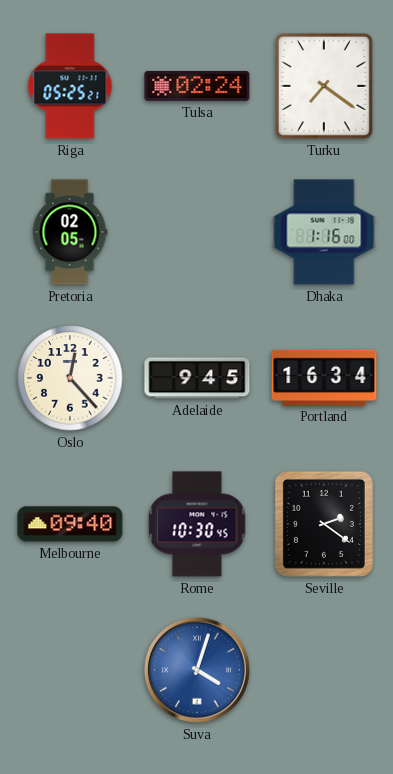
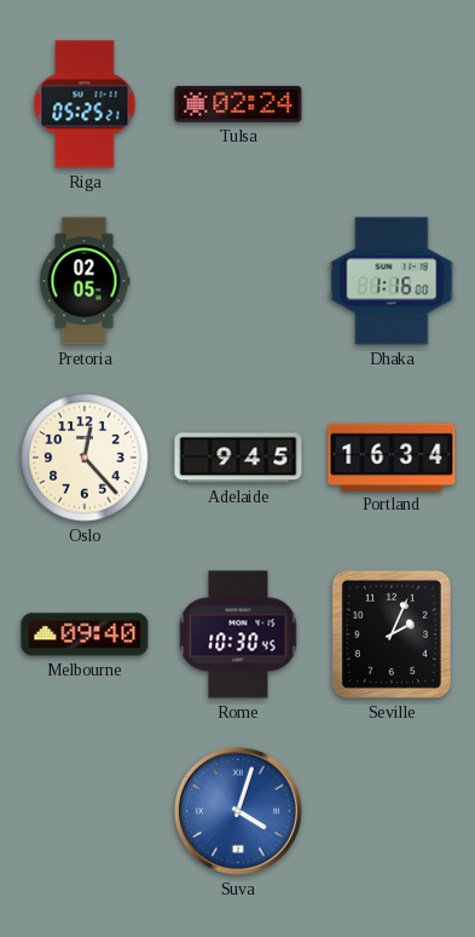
Turku: 7:21 -> none (324, 86)
Seville: 2:21 -> 2:04 (392, 634)
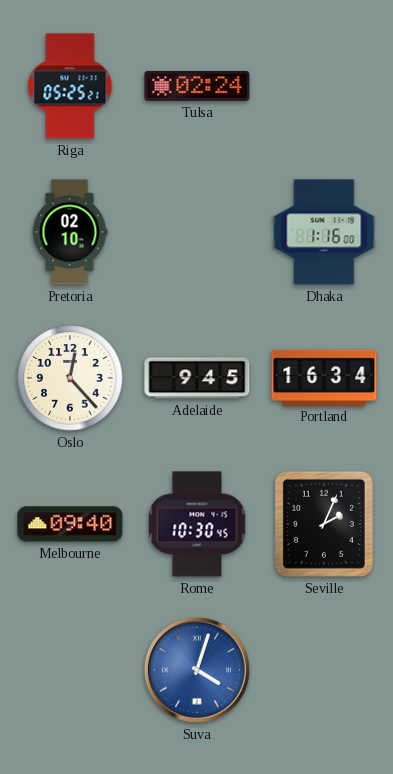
Pretoria: 02:05 -> 02:10 (70, 232)
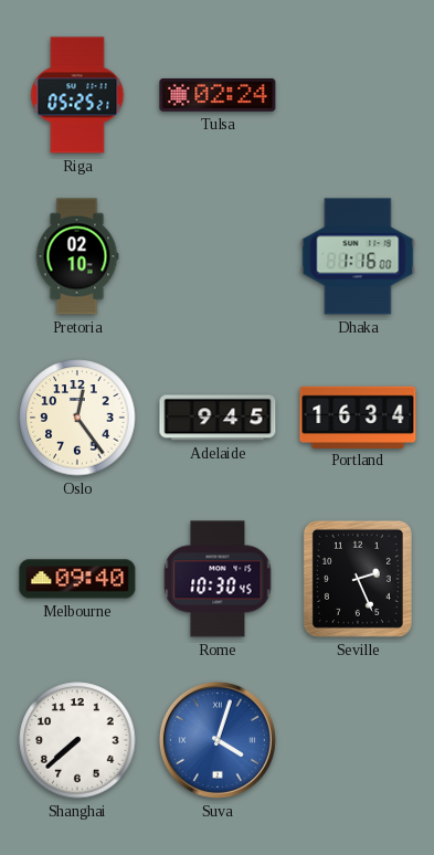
Oslo: 12:23 -> 12:24 (77, 418)
Seville: 2:04 -> 2:26 (358, 579)
Shanghai: none -> 7:38 (77, 740)
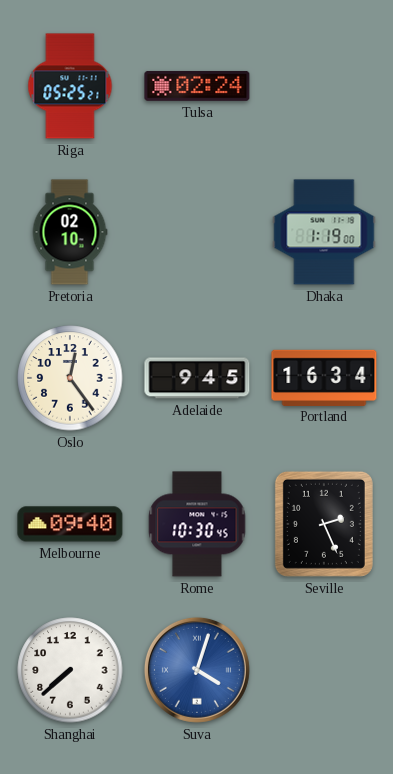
Dhaka: 1:16 -> 1:19 (324, 232)
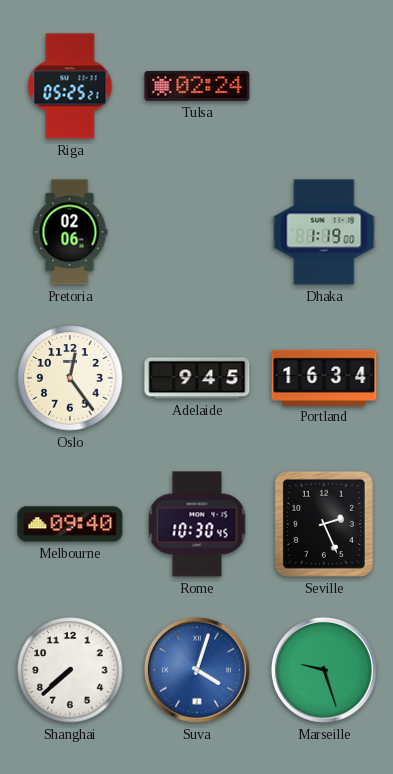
Pretoria: 02:10 -> 02:06 (70, 232)
Marseille: none -> 9:27 (324, 670)
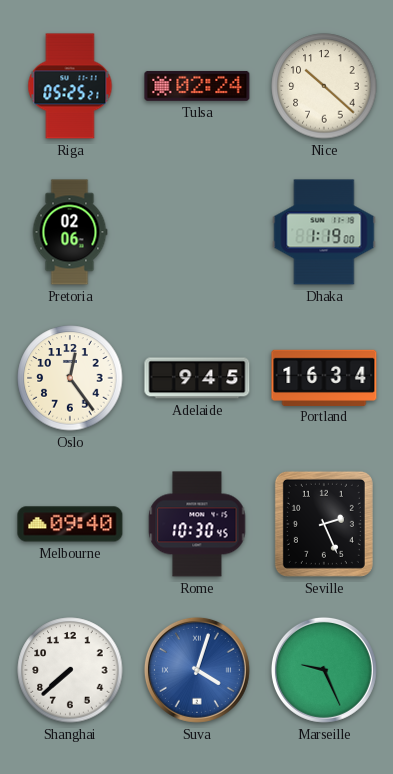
Nice: none -> 10:22 (324, 86)
Marseille: 9:27 -> 9:26 (324, 670)
